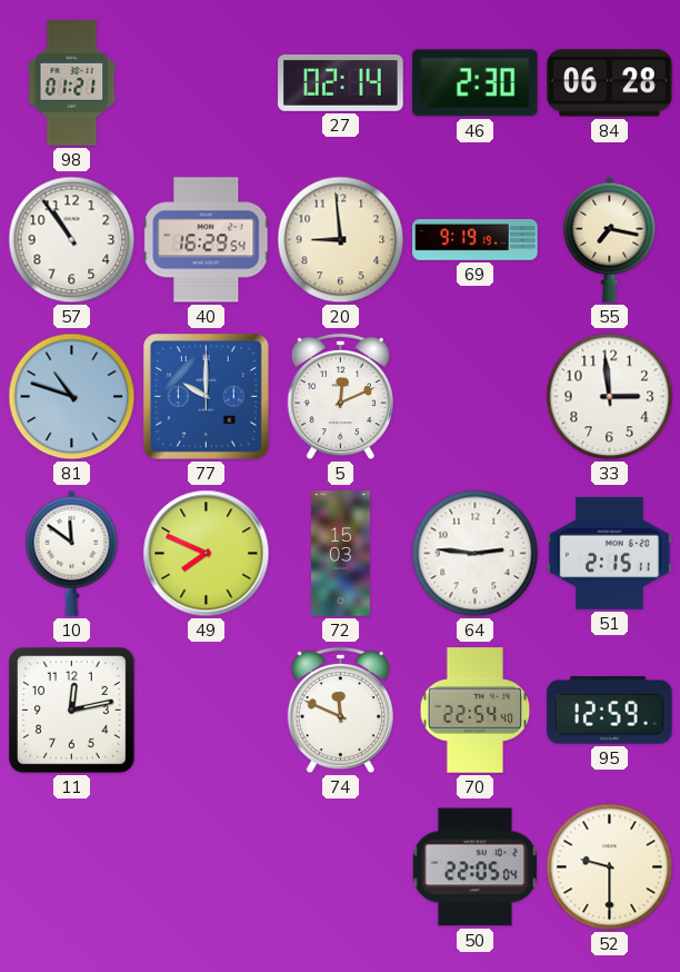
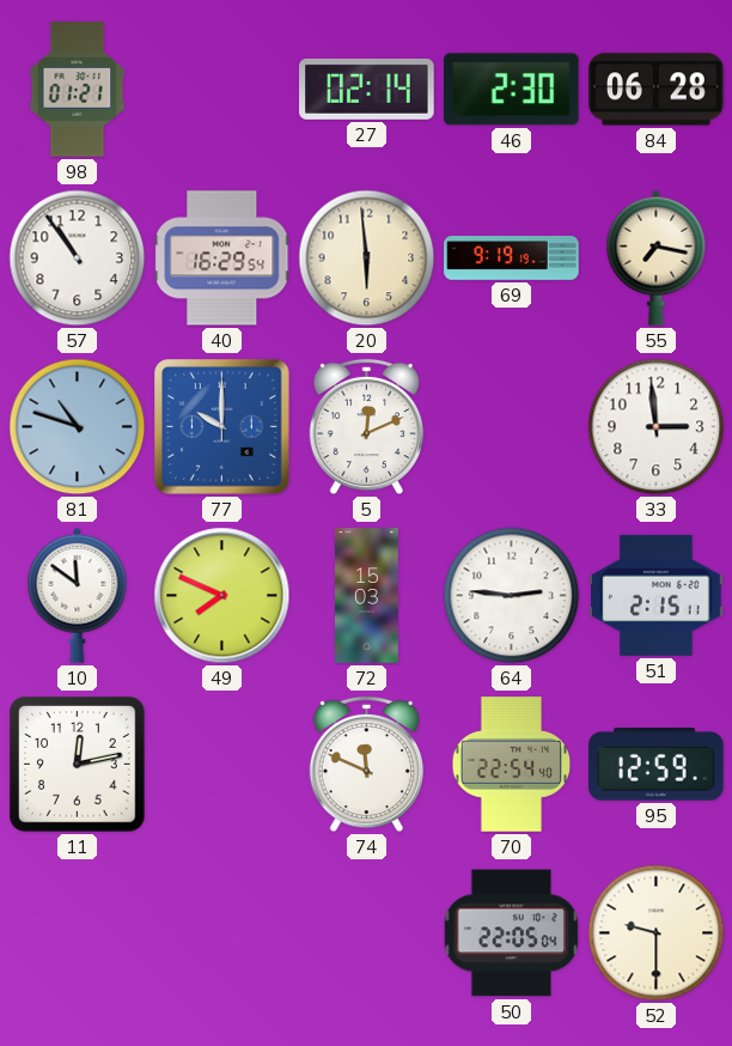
20: 8:59 -> 5:59 (367, 259)
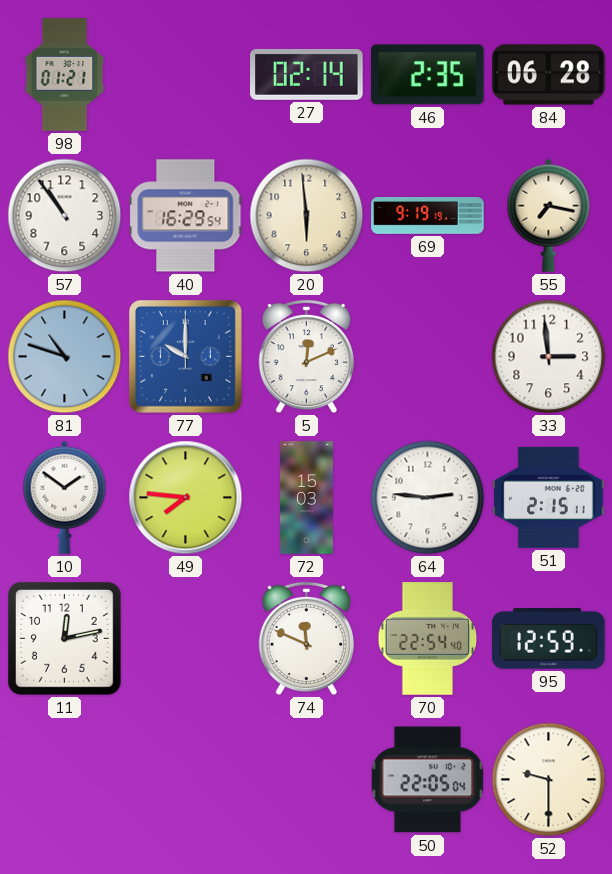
46: 2:30 -> 2:35 (428, 75)
10: 11:51 -> 1:51 (65, 497)
49: 7:49 -> 7:46 (186, 498)
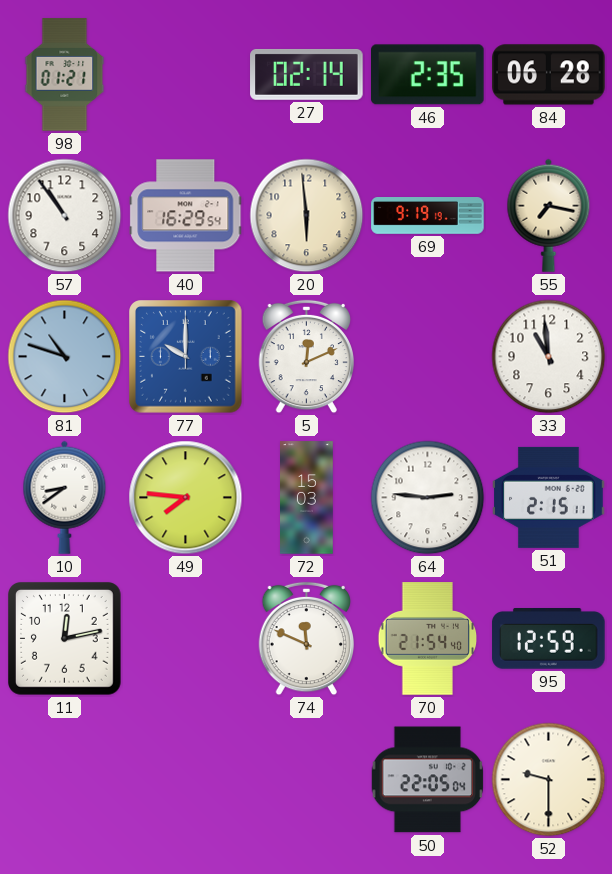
33: 2:59 -> 10:59 (549, 357)
10: 1:51 -> 8:39 (65, 497)
70: 22:54 -> 21:54 (428, 639)
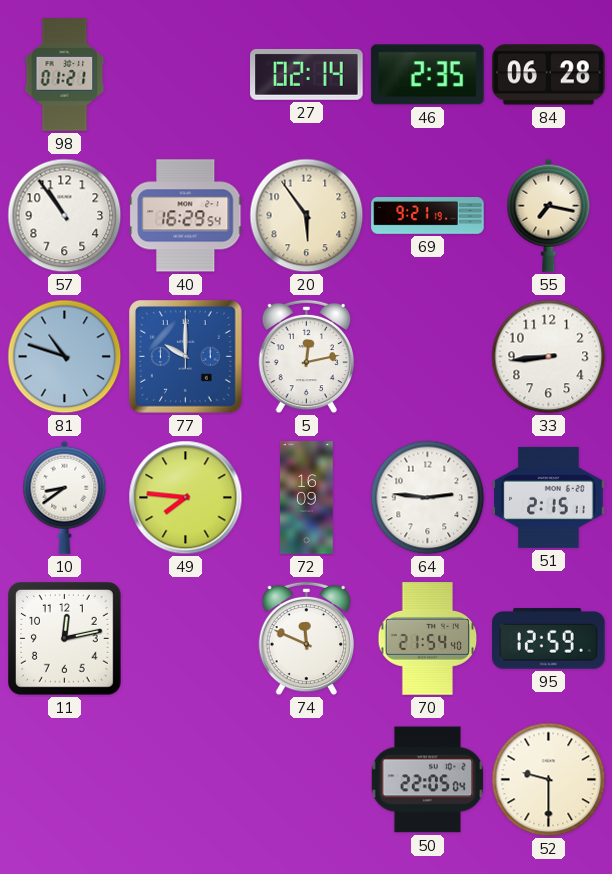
20: 5:59 -> 5:54 (307, 216)
69: 9:19 -> 9:21 (428, 216)
5: 12:11 -> 12:13 (307, 357)
33: 10:59 -> 8:44 (549, 357)
72: 15:03 -> 16:09 (307, 498)
